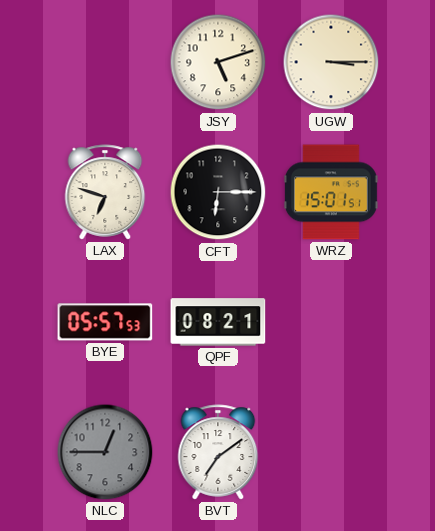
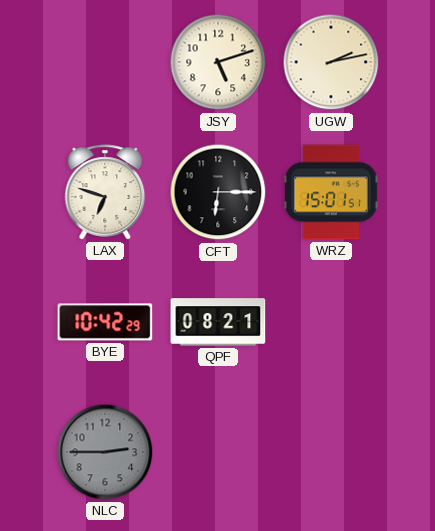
UGW: 3:15 -> 2:13 (331, 62)
BYE: 05:57 -> 10:42 (105, 322)
NLC: 12:45 -> 2:45 (105, 452)
BVT: 7:09 -> none (218, 452)
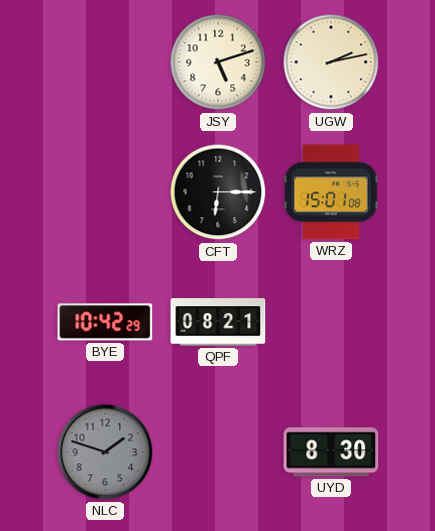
LAX: 6:48 -> none (105, 192)
WRZ: 15:01:51 -> 15:01:08 (331, 192)
NLC: 2:45 -> 1:48 (105, 452)
UYD: none -> 8:30 (331, 452)
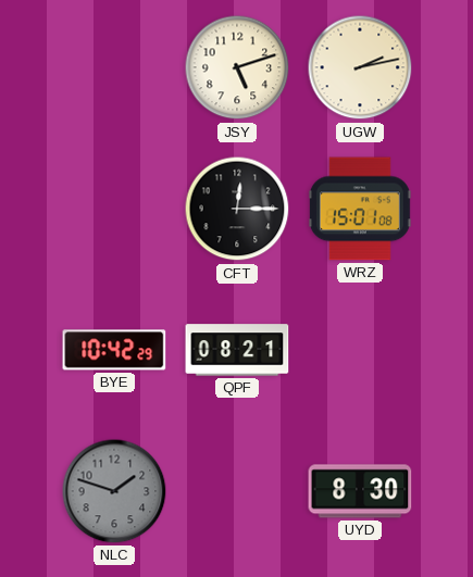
CFT: 6:15 -> 12:15 (237, 209)
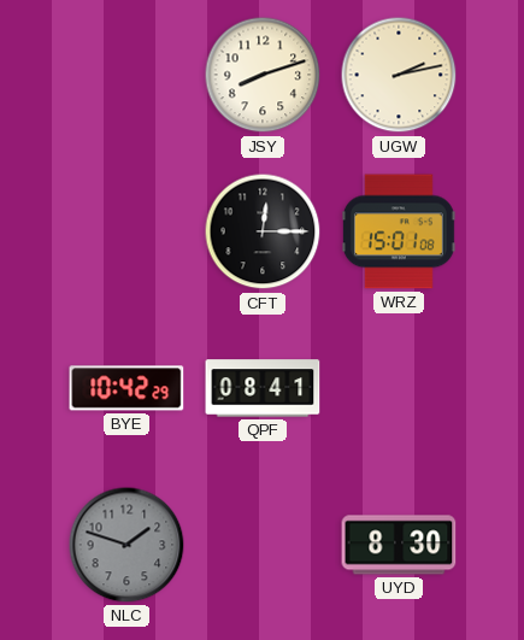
JSY: 5:12 -> 8:12 (263, 75)
QPF: 08:21 -> 08:41 (263, 388)
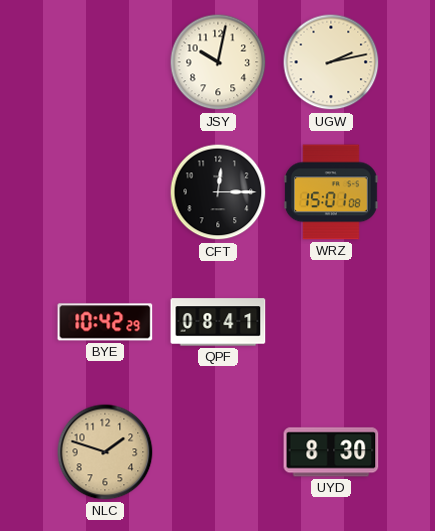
JSY: 8:12 -> 10:02 (218, 62)
NLC dial: grey -> champagne (105, 452)
